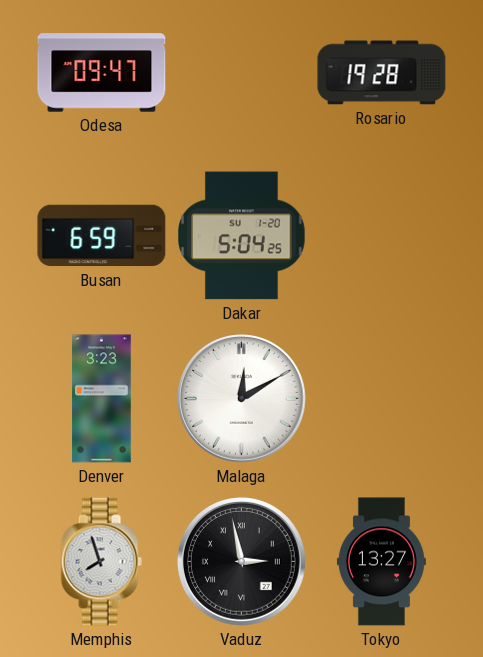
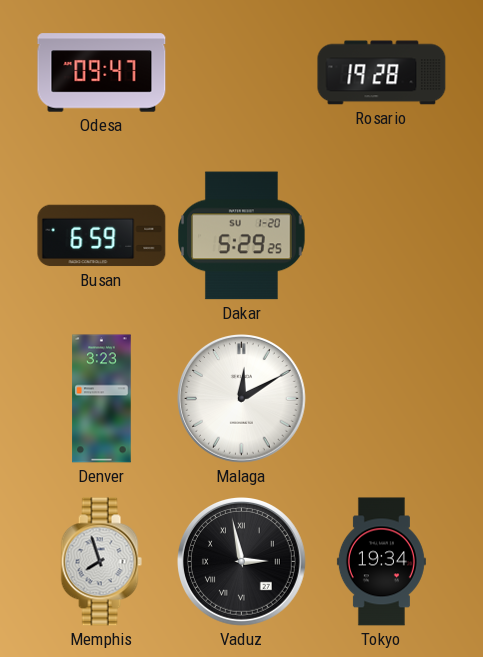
Dakar: 5:04 -> 5:29 (242, 236)
Tokyo: 13:27 -> 19:34 (381, 562)
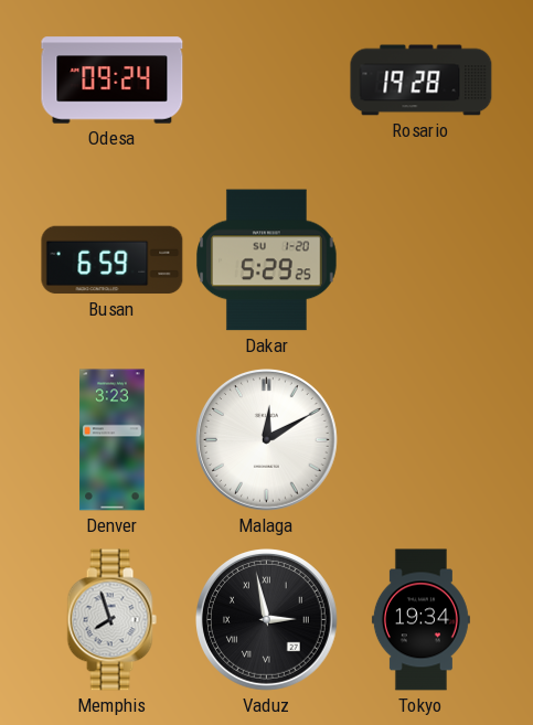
Odesa: 09:47 -> 09:24 (113, 81)
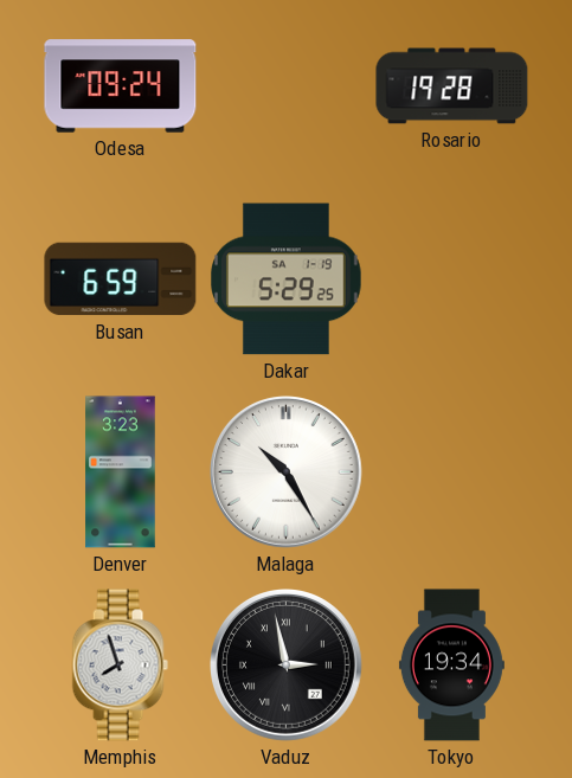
Dakar date: SU 1-20 -> SA 1-19 (287, 279)
Malaga: 12:10 -> 10:25 (287, 472)
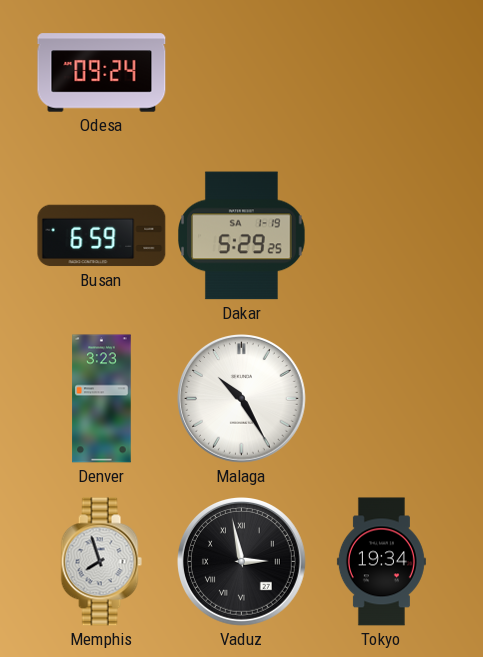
Rosario: 19:28 -> none (452, 86)
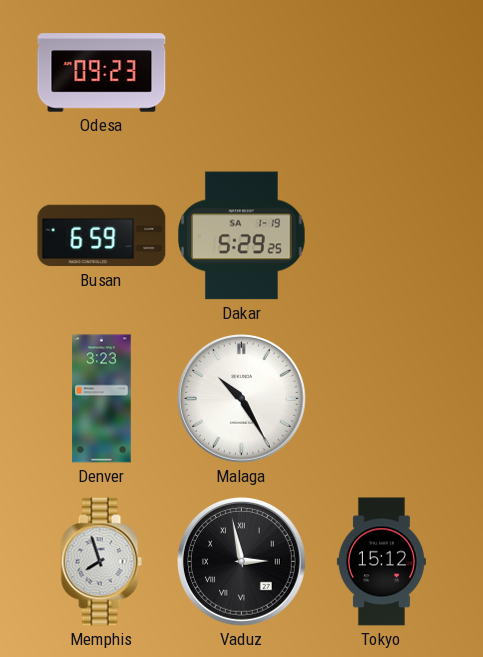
Odesa: 09:24 -> 09:23 (102, 73)
Tokyo: 19:34 -> 15:12 (381, 562)
